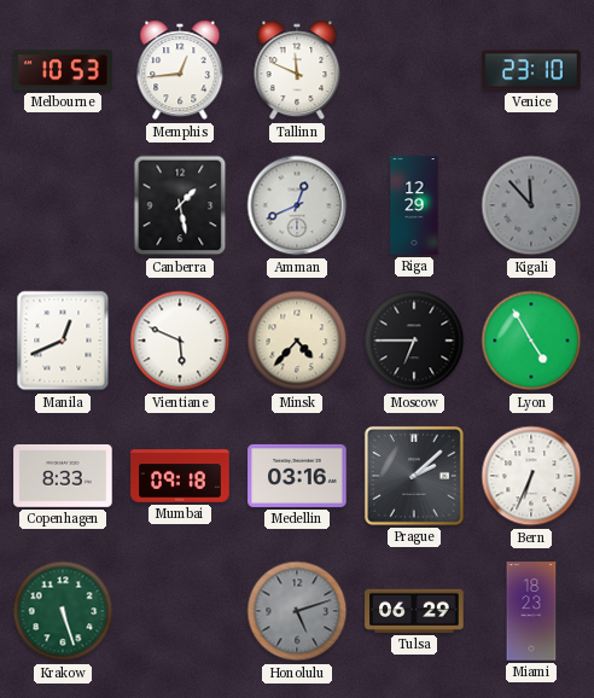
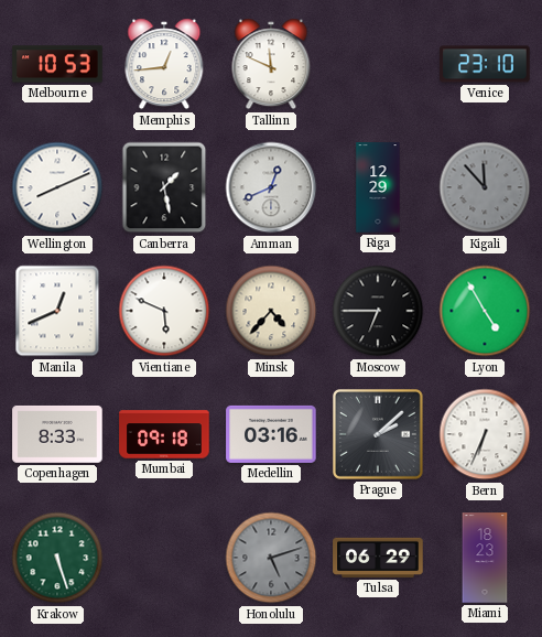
Wellington: none -> 8:11 (57, 187)
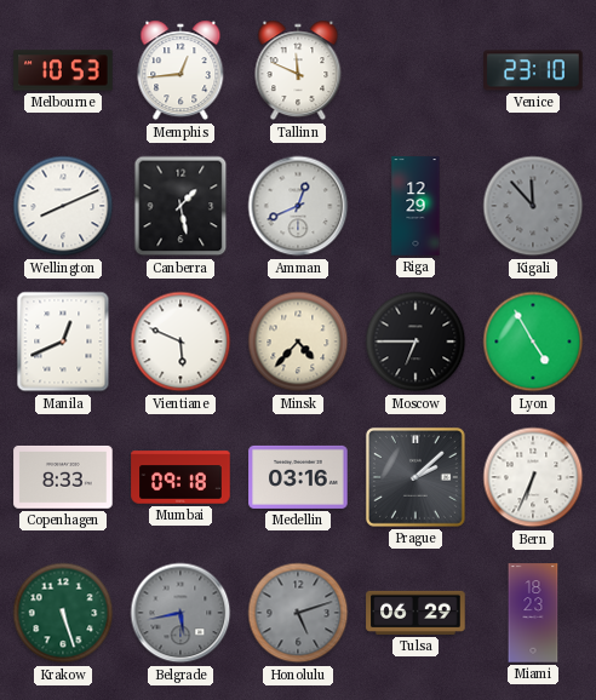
Belgrade: none -> 5:43 (180, 613)
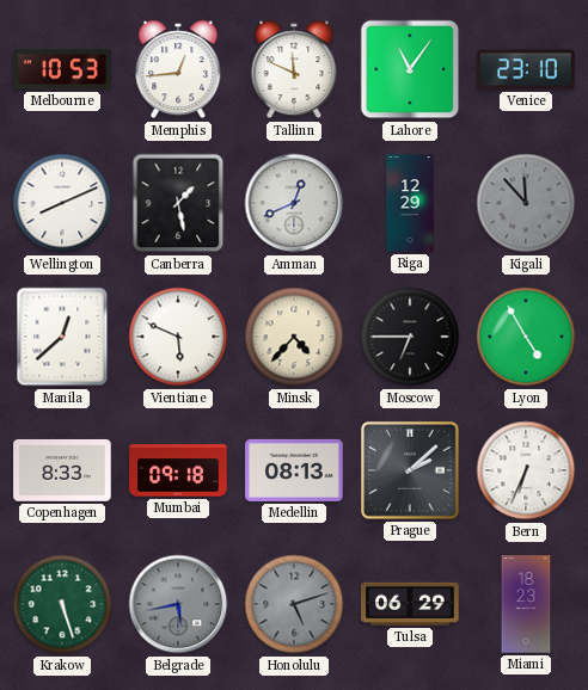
Lahore: none -> 11:06 (410, 69)
Manila: 12:41 -> 12:38 (62, 337)
Medellin: 03:16 -> 08:13 (294, 470)
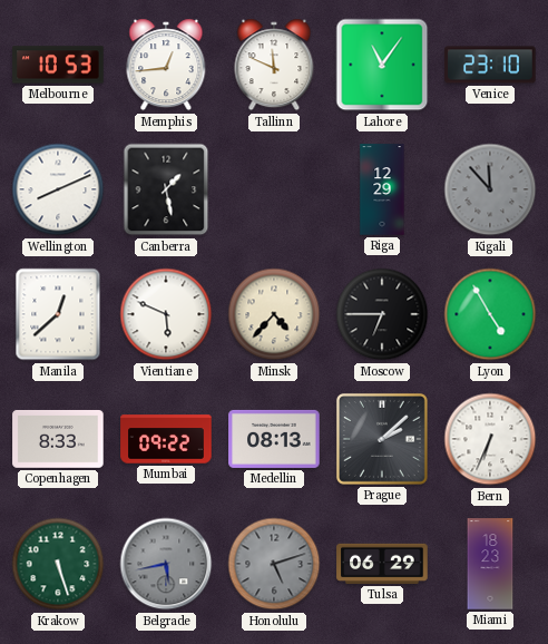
Amman: 12:41 -> none (294, 203)
Mumbai: 09:18 -> 09:22 (166, 439)
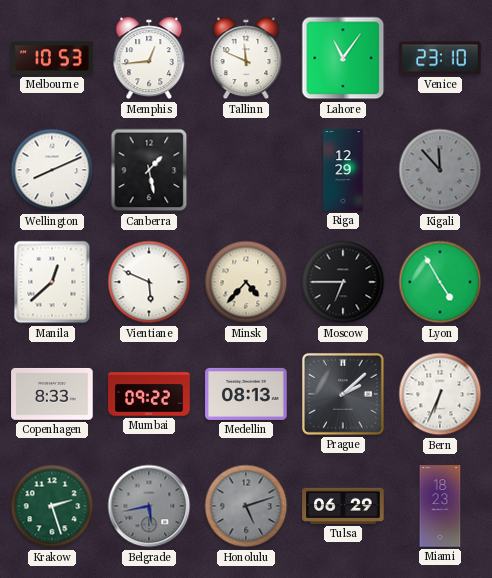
Krakow: 5:27 -> 2:27 (52, 506)
